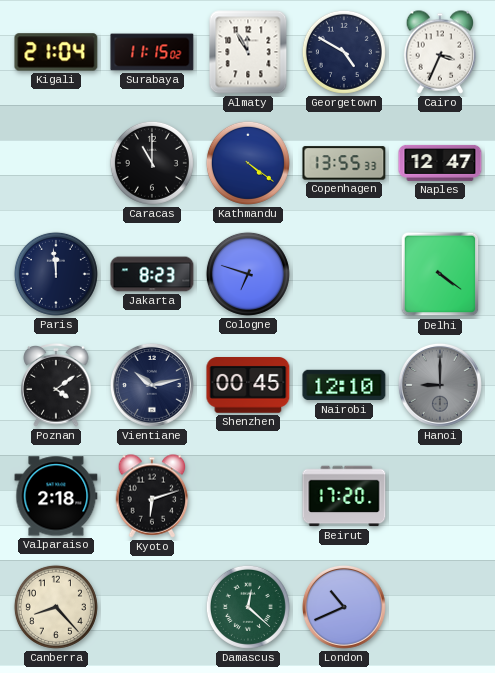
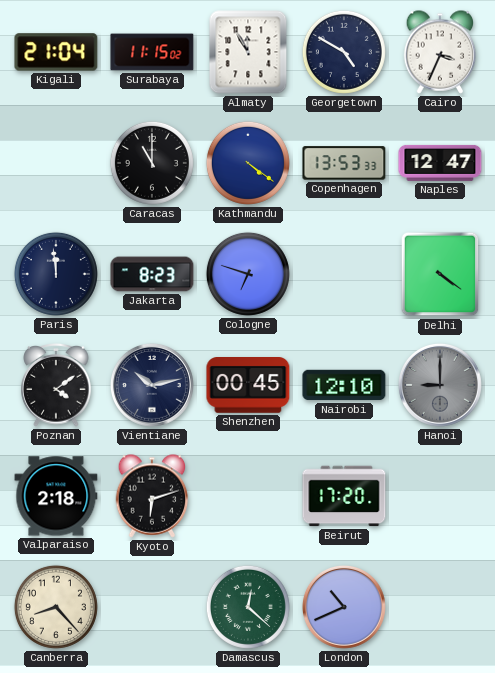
Copenhagen: 13:55 -> 13:53 (344, 163)
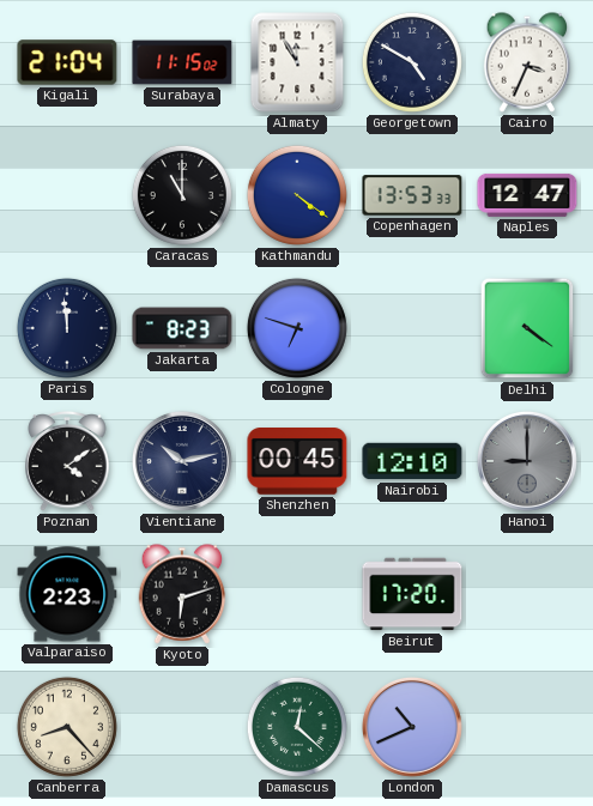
Valparaiso: 2:18 -> 2:23 (67, 594)
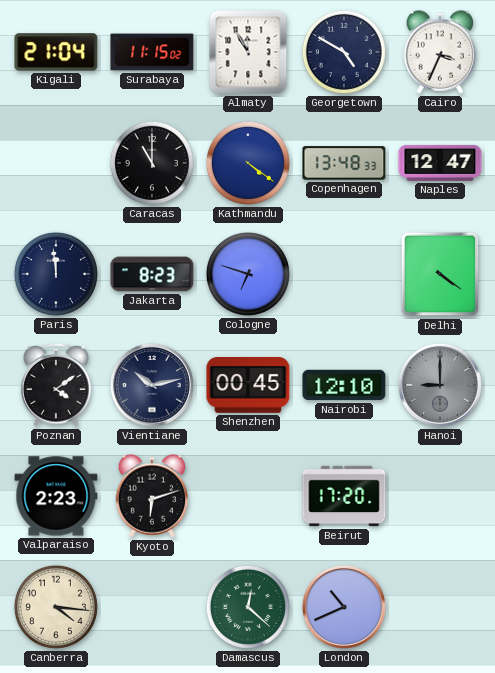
Copenhagen: 13:53 -> 13:48 (344, 163)
Canberra: 8:23 -> 4:16 (56, 607)
